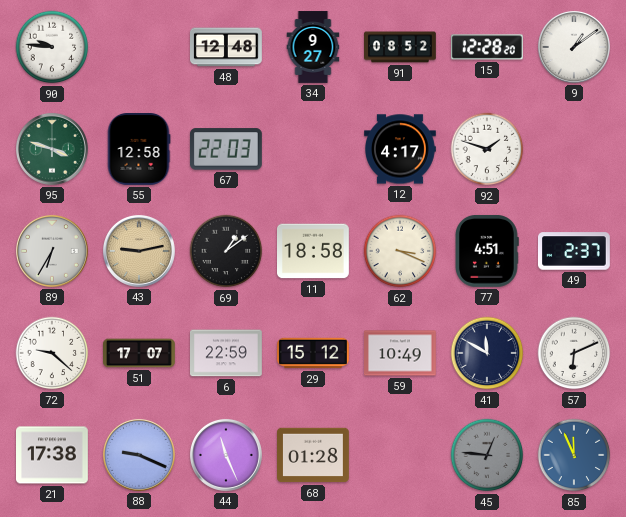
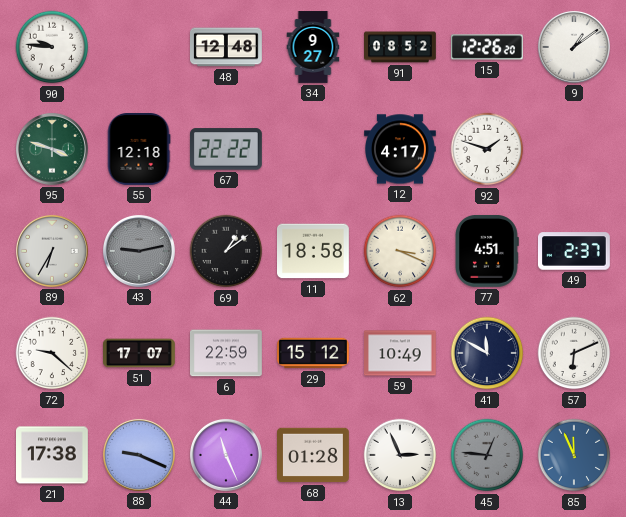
15: 12:28 -> 12:26 (487, 47)
55: 12:58 -> 12:18 (139, 150)
67: 22:03 -> 22:22 (226, 149)
43 dial: champagne -> grey (139, 251)
13: none -> 2:56 (400, 455)
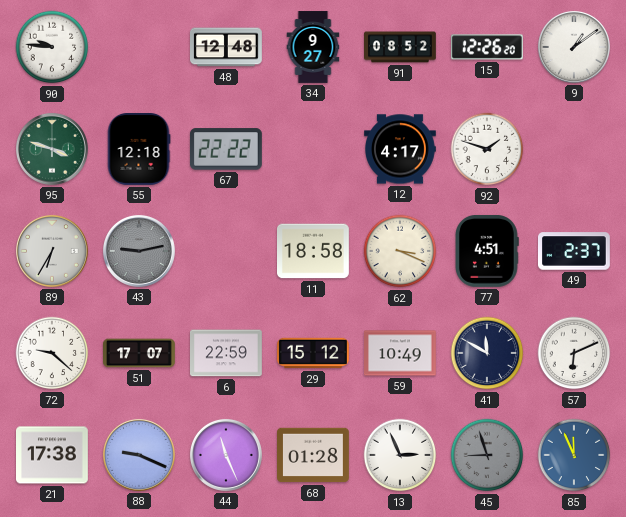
69: 1:09 -> none (226, 251)
45: 12:46 -> 8:57 (487, 455)
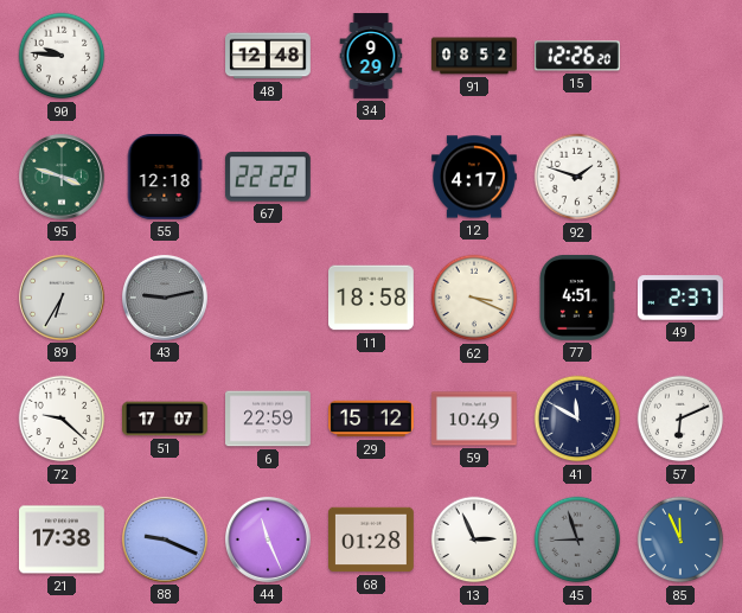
34: 9:27 -> 9:29 (371, 56)
9: 1:09 -> none (574, 47)
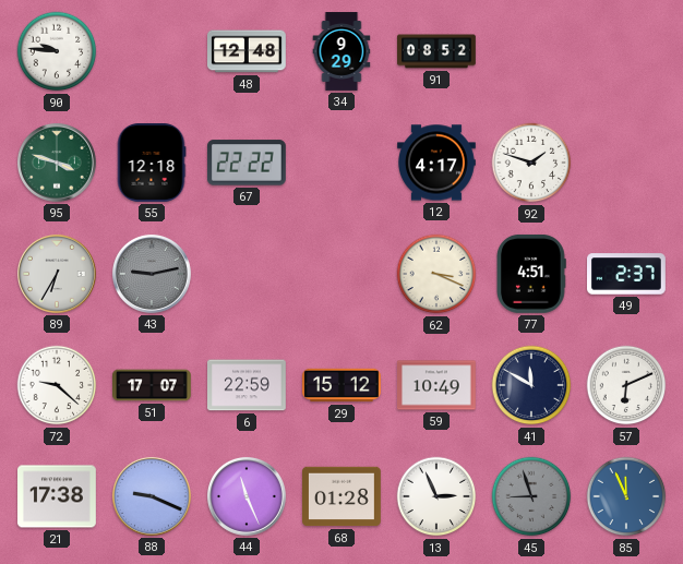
15: 12:26 -> none (577, 56)
11: 18:58 -> none (372, 298)
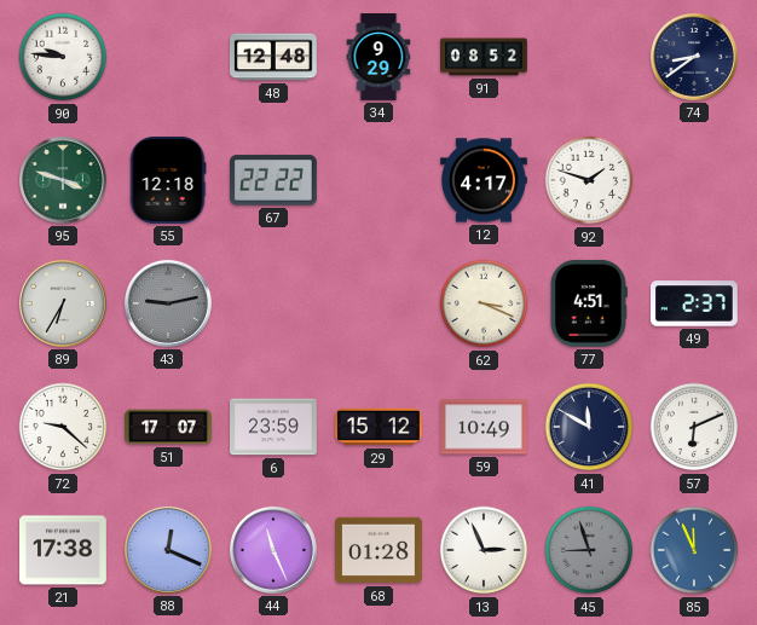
74: none -> 8:39 (694, 57)
6: 22:59 -> 23:59 (275, 427)
88: 9:19 -> 12:19 (168, 550)
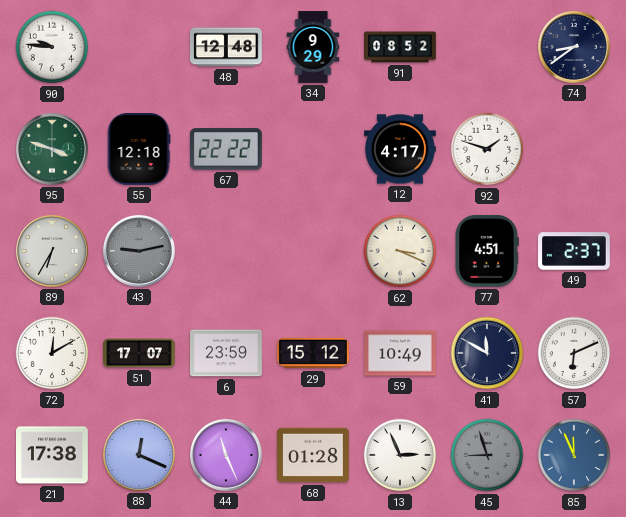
72: 9:22 -> 12:10 (52, 353)
